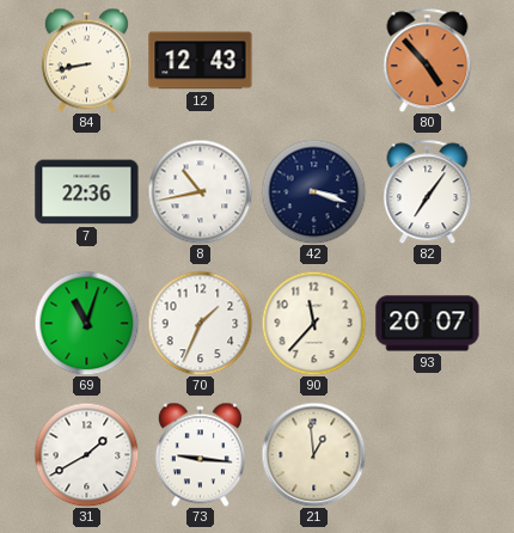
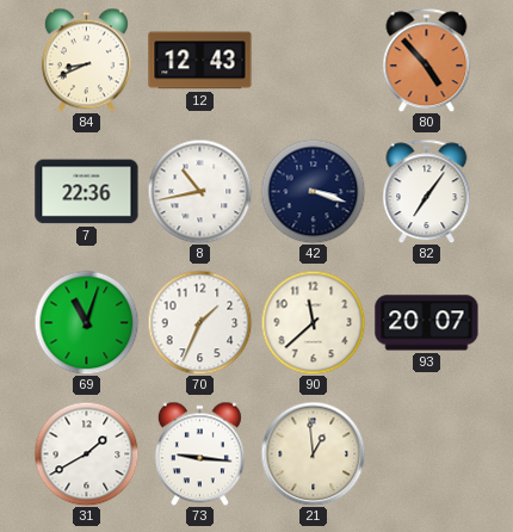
84: 8:43 -> 8:41 (86, 60)
90: 11:37 -> 11:38 (313, 322)
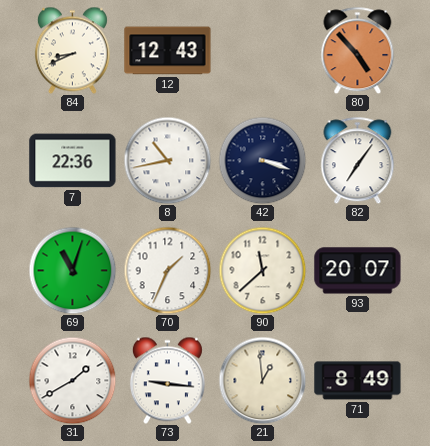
71: none -> 8:49 (358, 381)
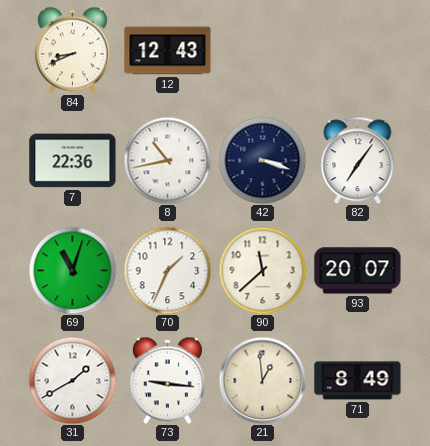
80: 4:53 -> none (358, 50)
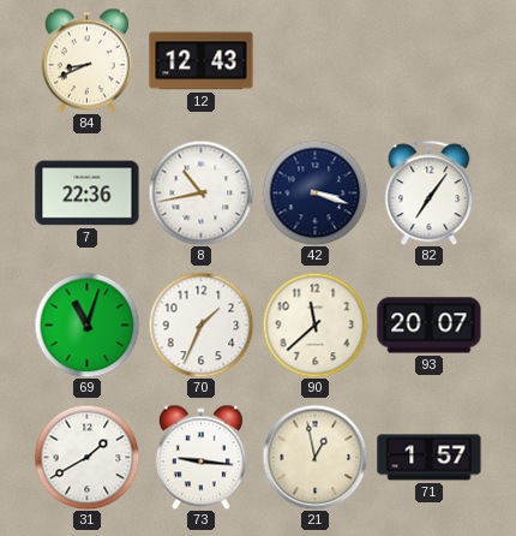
21: 12:59 -> 12:58 (314, 457)
71: 8:49 -> 1:57 (430, 458)
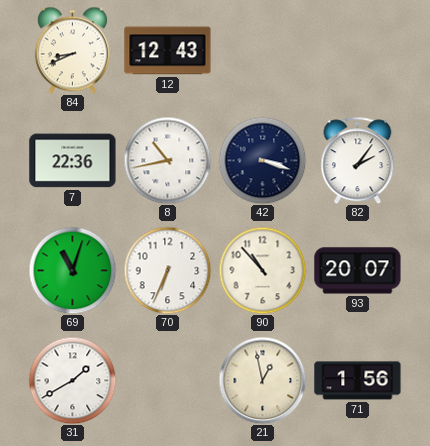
82: 7:06 -> 2:06 (358, 160)
70: 1:34 -> 6:34 (167, 270)
90: 11:38 -> 10:53 (262, 270)
73: 9:16 -> none (200, 457)
71: 1:57 -> 1:56 (358, 381)
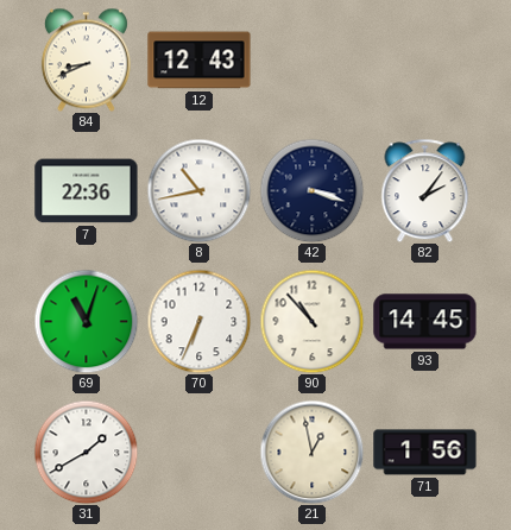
93: 20:07 -> 14:45 (425, 322)
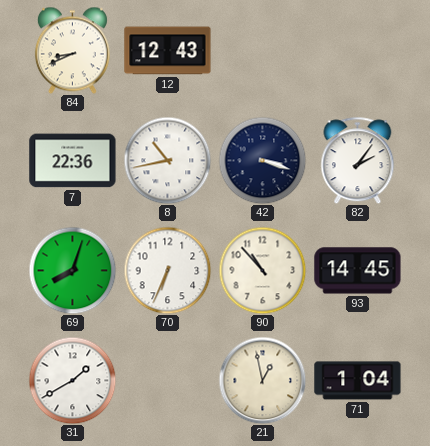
69: 11:03 -> 8:03 (72, 270)
71: 1:56 -> 1:04 (358, 381)
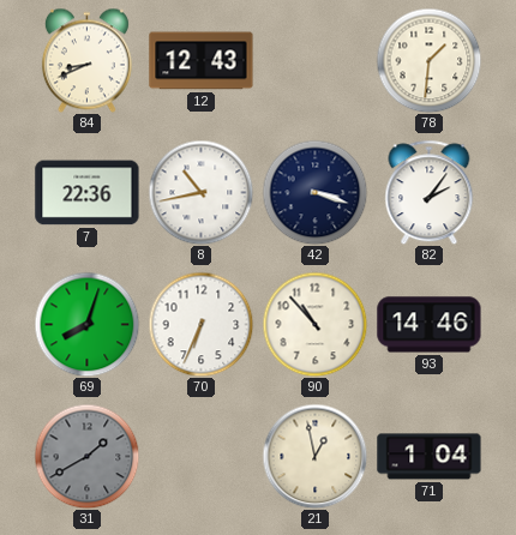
78: none -> 1:31 (428, 60)
93: 14:45 -> 14:46 (430, 325)
31 dial: white -> grey (86, 456)
